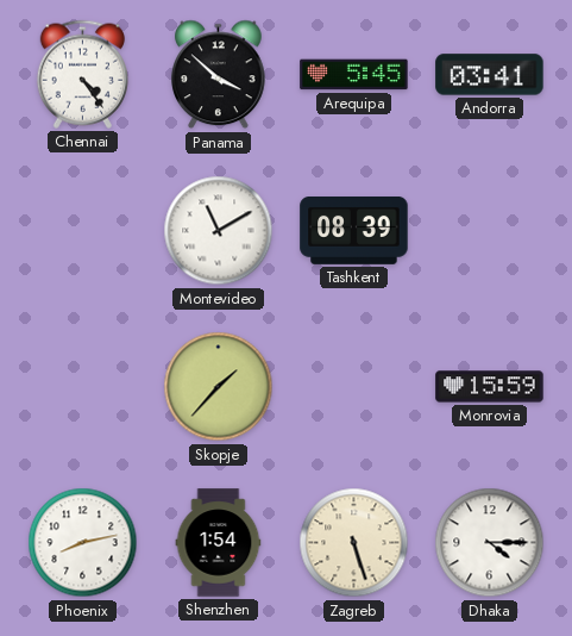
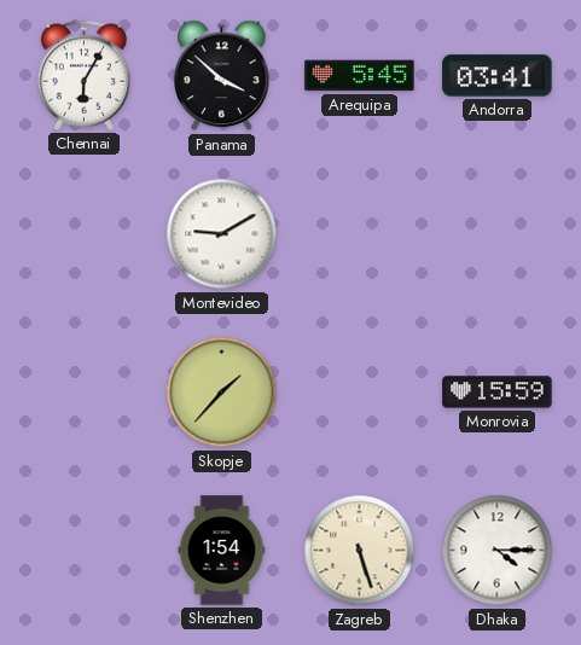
Chennai: 4:24 -> 6:05 (83, 75)
Montevideo: 11:10 -> 9:10 (222, 234)
Tashkent: 08:39 -> none (354, 231)
Phoenix: 8:13 -> none (83, 543)
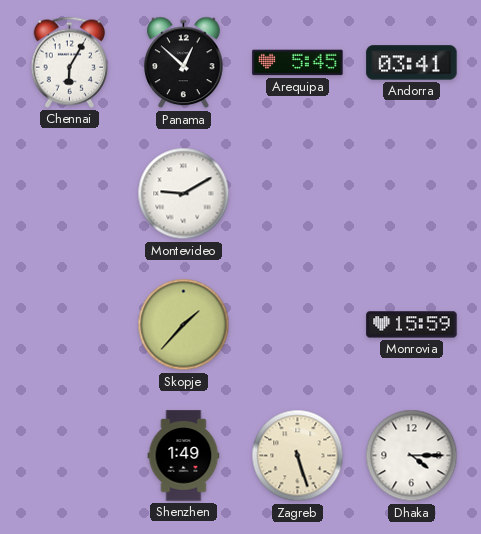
Panama: 3:52 -> 12:52 (184, 63)
Shenzhen: 1:54 -> 1:49 (184, 456)
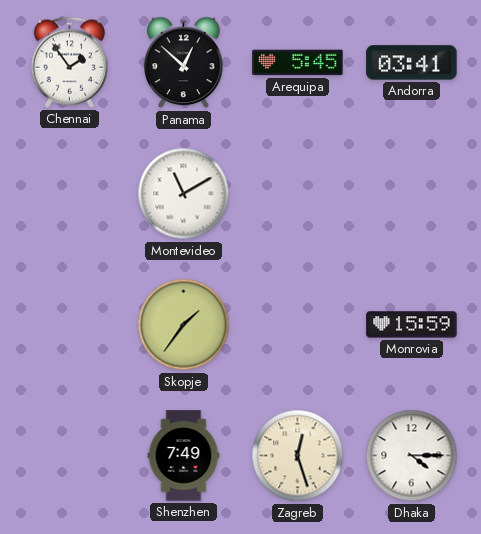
Chennai: 6:05 -> 1:54 (69, 62)
Montevideo: 9:10 -> 11:10 (184, 194)
Skopje: 1:37 -> 1:36 (184, 325)
Shenzhen: 1:49 -> 7:49 (184, 456)
Zagreb: 5:27 -> 12:27 (298, 456)
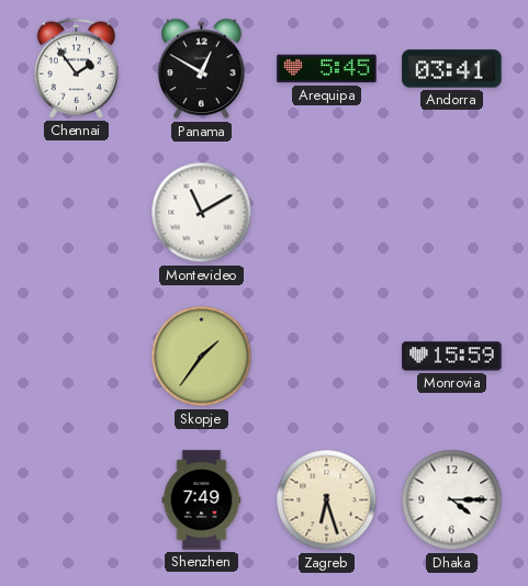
Panama: 12:52 -> 12:50 (202, 69)
Zagreb: 12:27 -> 6:27 (327, 500)
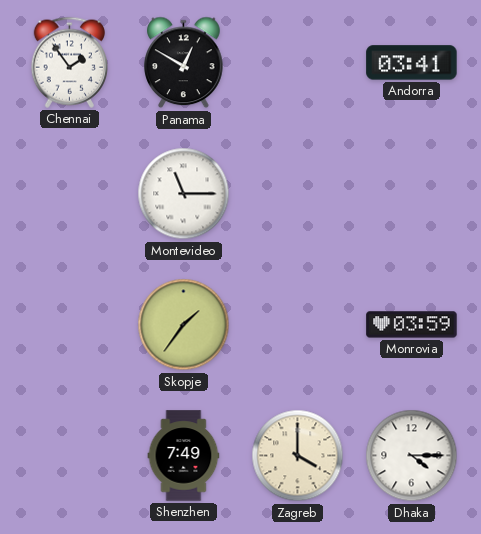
Arequipa: 5:45 -> none (327, 69)
Montevideo: 11:10 -> 11:15 (184, 194)
Monrovia: 15:59 -> 03:59 (412, 325)
Zagreb: 6:27 -> 4:00 (298, 456)
